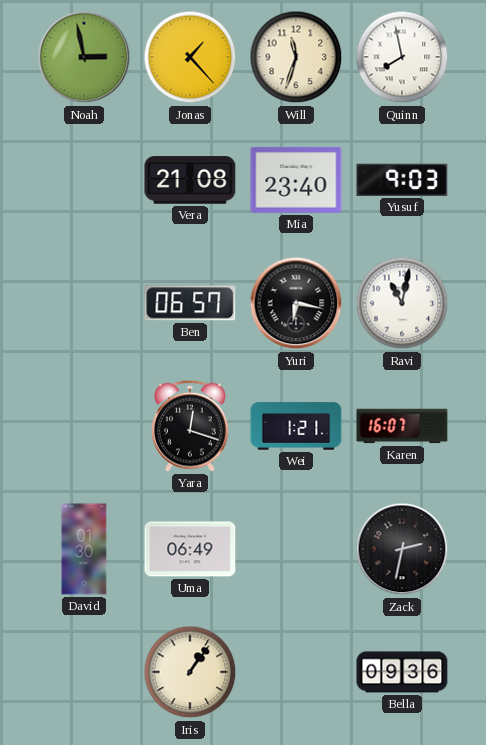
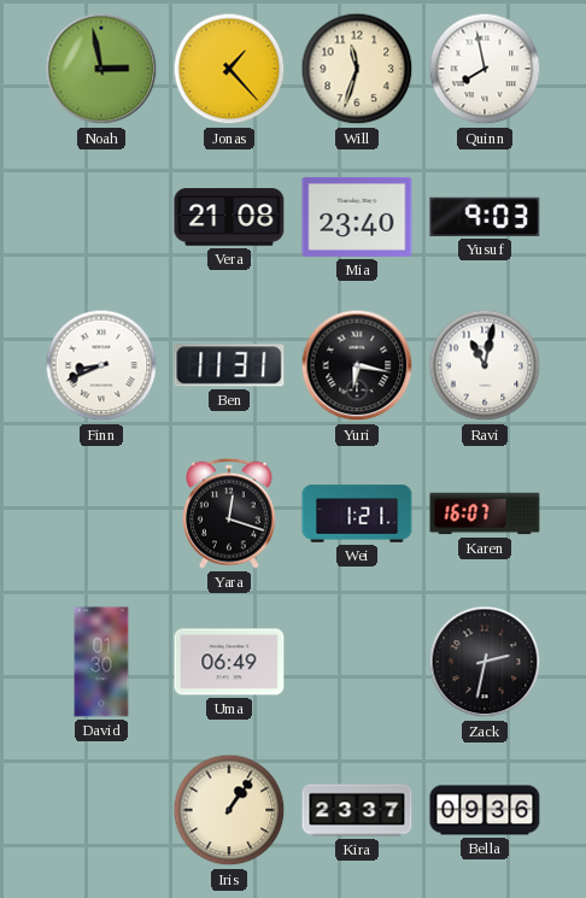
Finn: none -> 8:41 (101, 365)
Ben: 06:57 -> 11:31 (229, 365)
Kira: none -> 23:37 (357, 810)
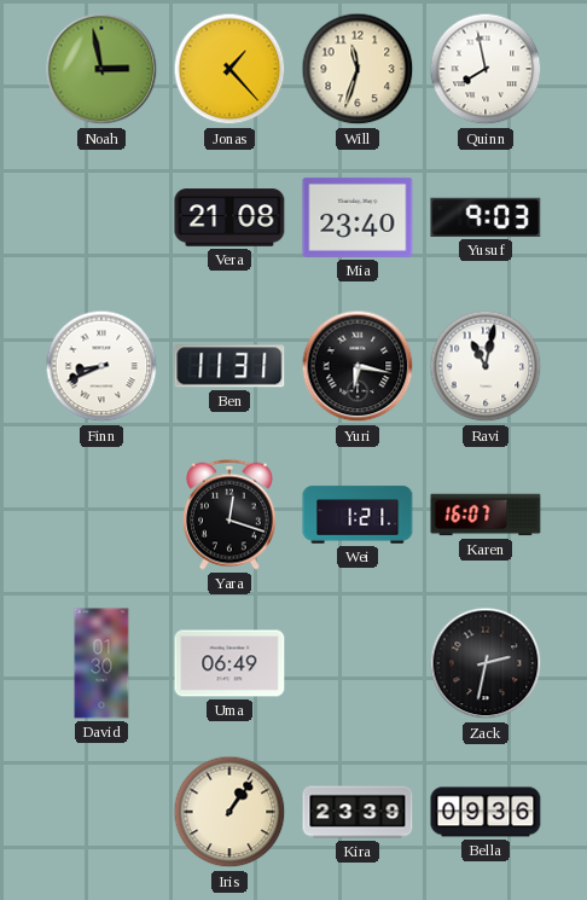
Kira: 23:37 -> 23:39 (358, 812)
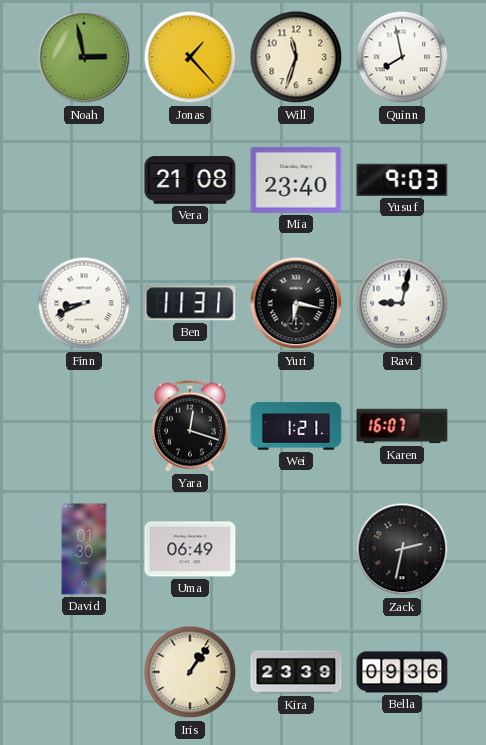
Ravi: 11:02 -> 9:02 (402, 303)
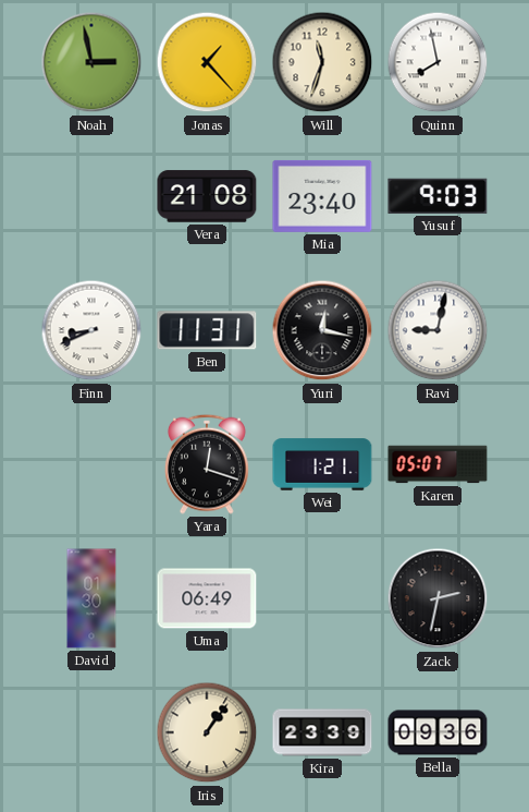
Yuri: 6:17 -> 12:17 (322, 330)
Karen: 16:07 -> 05:07 (438, 464)
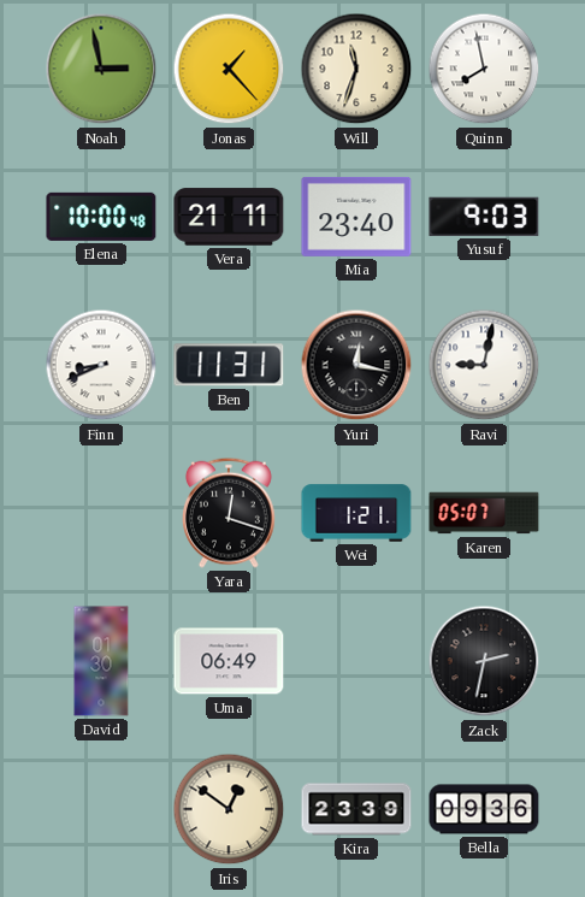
Elena: none -> 10:00 (101, 217)
Vera: 21:08 -> 21:11 (229, 217)
Iris: 1:06 -> 12:51 (229, 809)
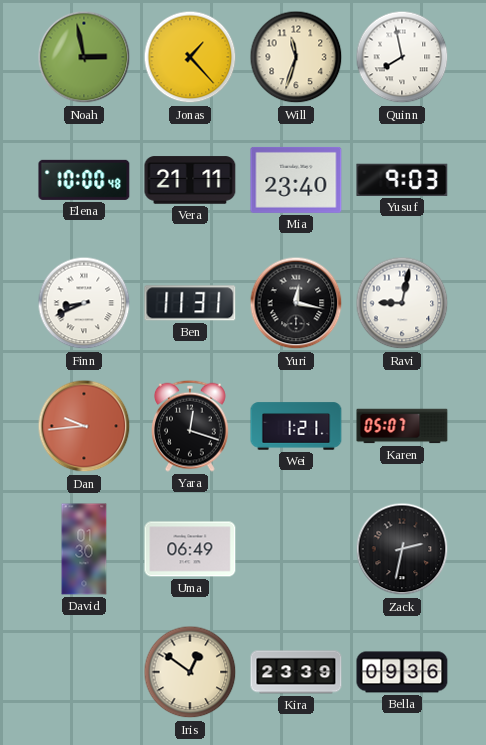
Dan: none -> 9:44 (84, 426)
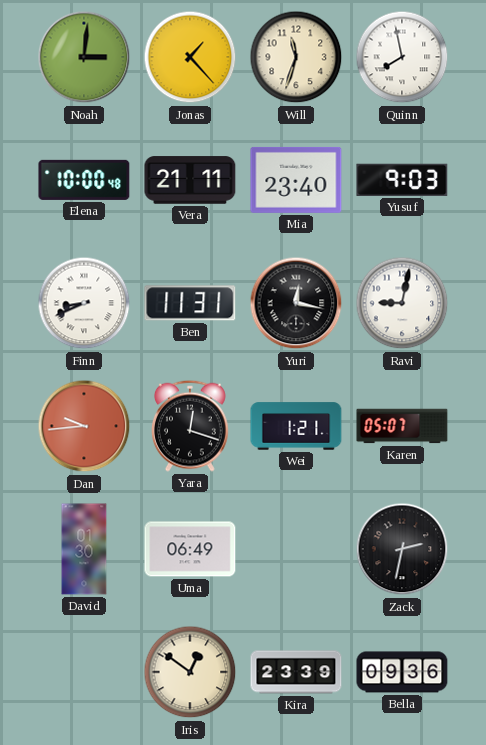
Noah: 2:58 -> 3:01 (84, 57)
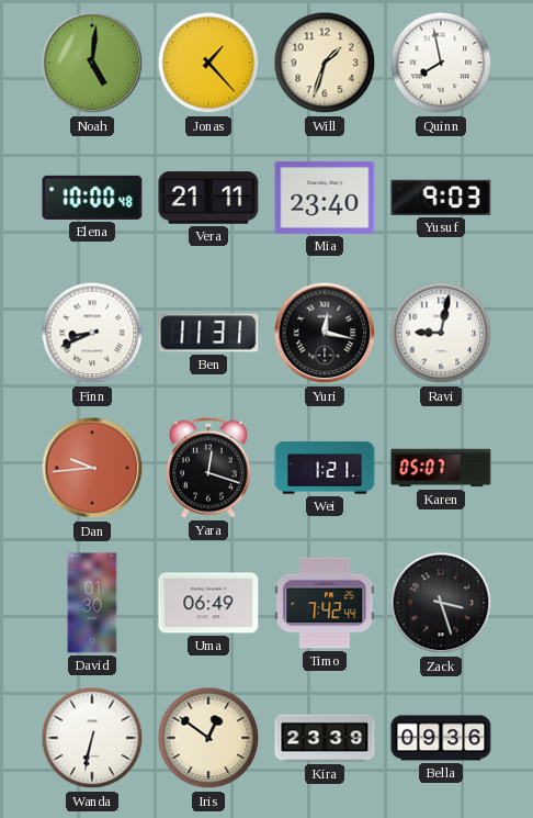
Noah: 3:01 -> 5:01 (92, 63)
Will: 11:33 -> 1:33 (325, 63)
Timo: none -> 7:42 (325, 603)
Zack: 2:32 -> 3:27 (441, 603)
Wanda: none -> 6:32 (92, 738)
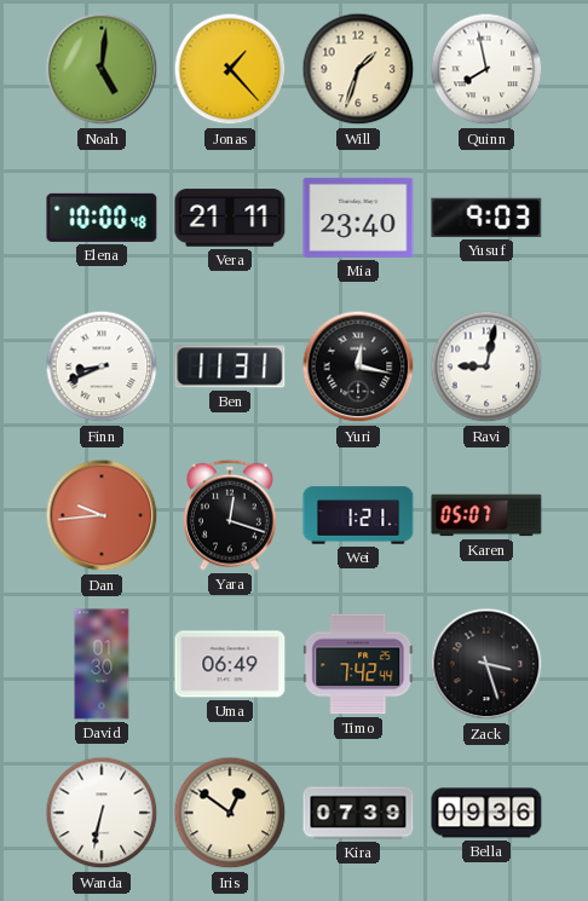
Kira: 23:39 -> 07:39 (358, 813)
